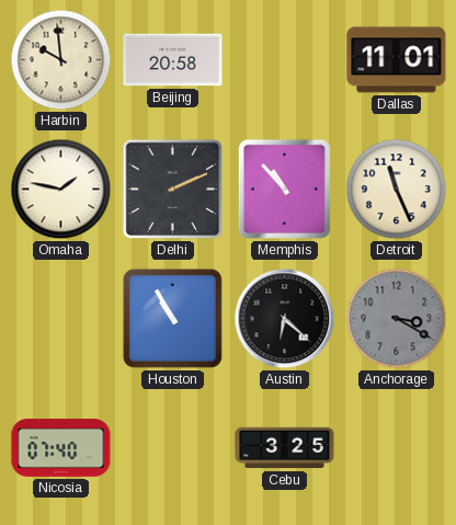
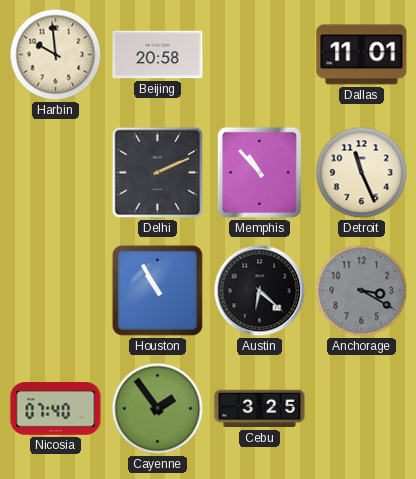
Omaha: 1:47 -> none (61, 190)
Cayenne: none -> 1:54 (158, 409)
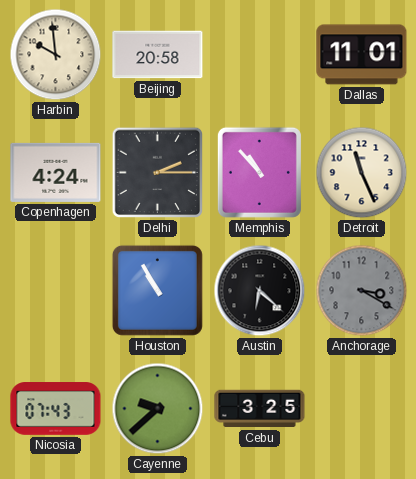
Copenhagen: none -> 4:24 (56, 172)
Delhi: 2:11 -> 2:15 (158, 173)
Nicosia: 07:40 -> 07:43 (56, 409)
Cayenne: 1:54 -> 9:38 (158, 409)
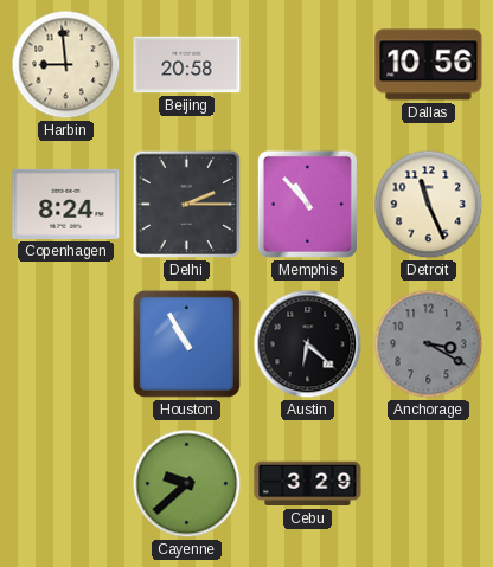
Harbin: 9:59 -> 8:59 (66, 65)
Dallas: 11:01 -> 10:56 (429, 65)
Copenhagen: 4:24 -> 8:24 (66, 204)
Nicosia: 07:43 -> none (56, 409)
Cebu: 3:25 -> 3:29 (308, 484)
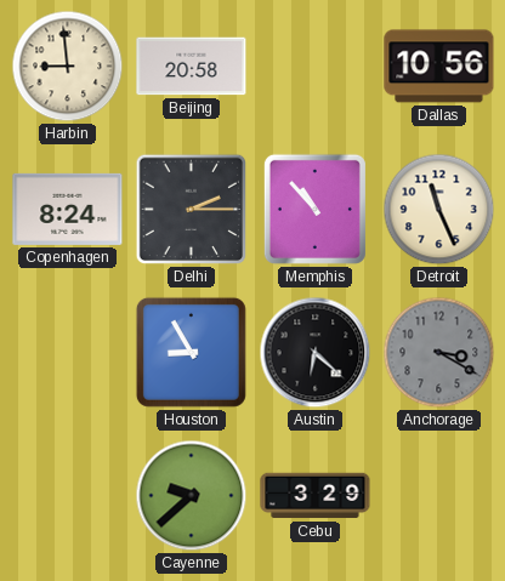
Houston: 10:55 -> 8:55 (191, 352)
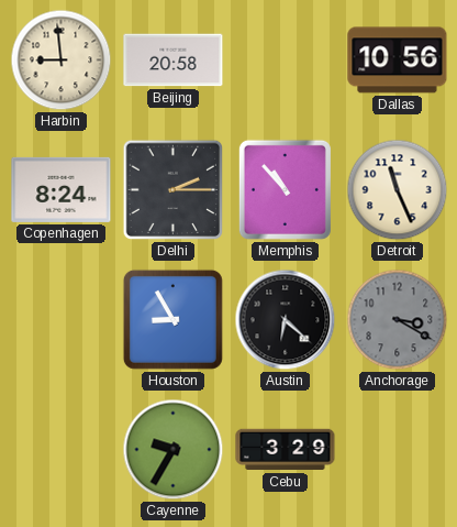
Cayenne: 9:38 -> 9:35 (174, 450)
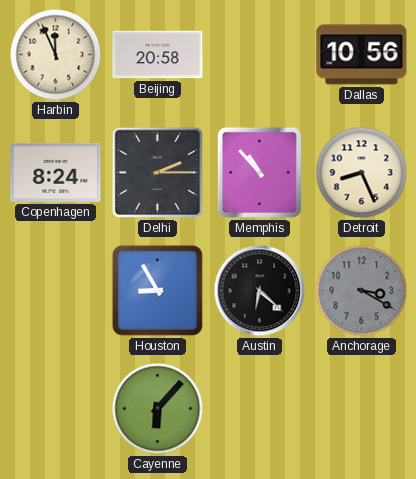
Harbin: 8:59 -> 11:56 (56, 55)
Detroit: 11:26 -> 8:26 (362, 173)
Cayenne: 9:35 -> 6:07 (158, 409)
Cebu: 3:29 -> none (286, 450)
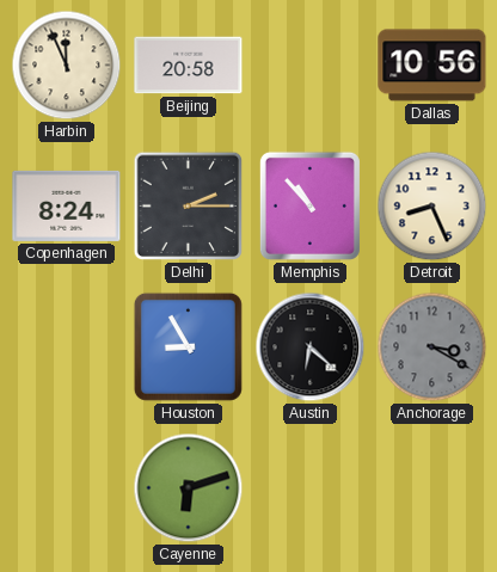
Cayenne: 6:07 -> 6:12 (189, 488)
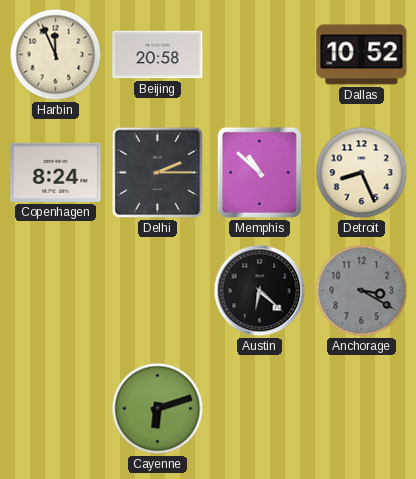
Dallas: 10:56 -> 10:52 (362, 55)
Memphis: 10:53 -> 10:52 (259, 172)
Houston: 8:55 -> none (188, 346)
